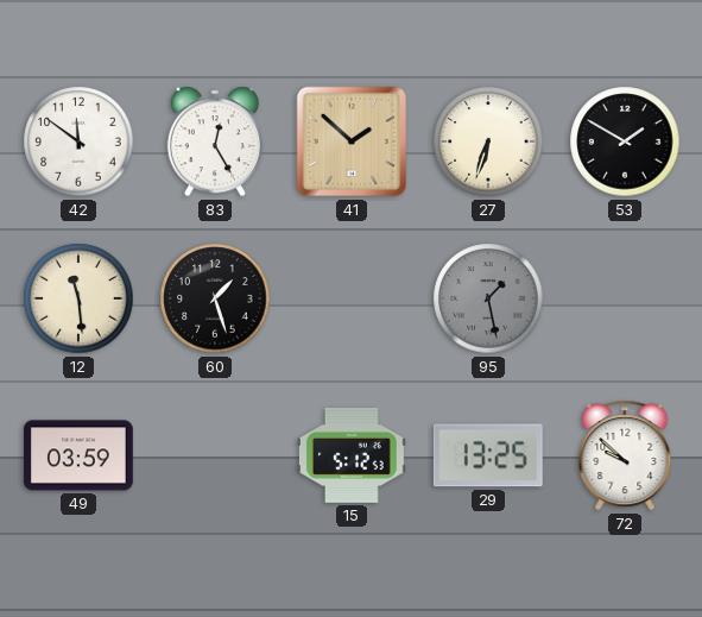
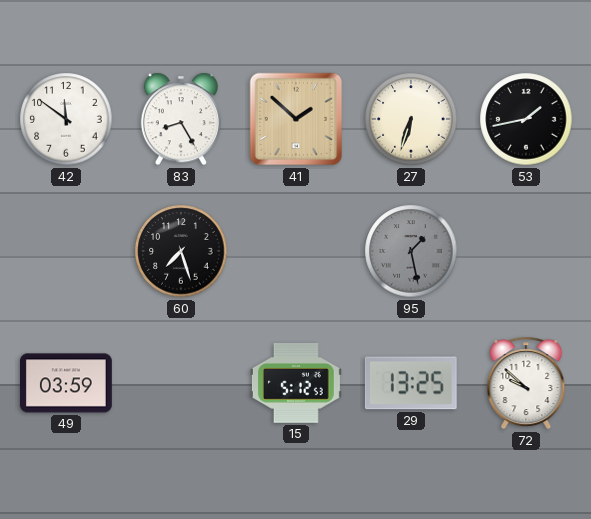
83: 12:25 -> 8:25 (181, 119)
53: 1:50 -> 1:43 (526, 119)
12: 11:29 -> none (78, 298)
60: 1:27 -> 7:27 (181, 251)
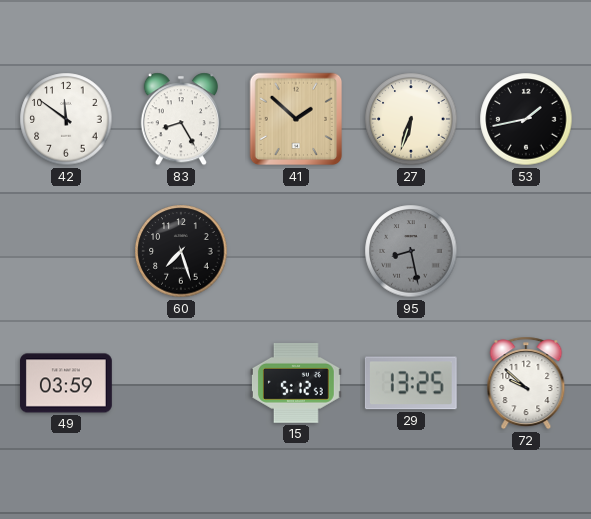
95: 1:28 -> 8:28 (411, 251)
